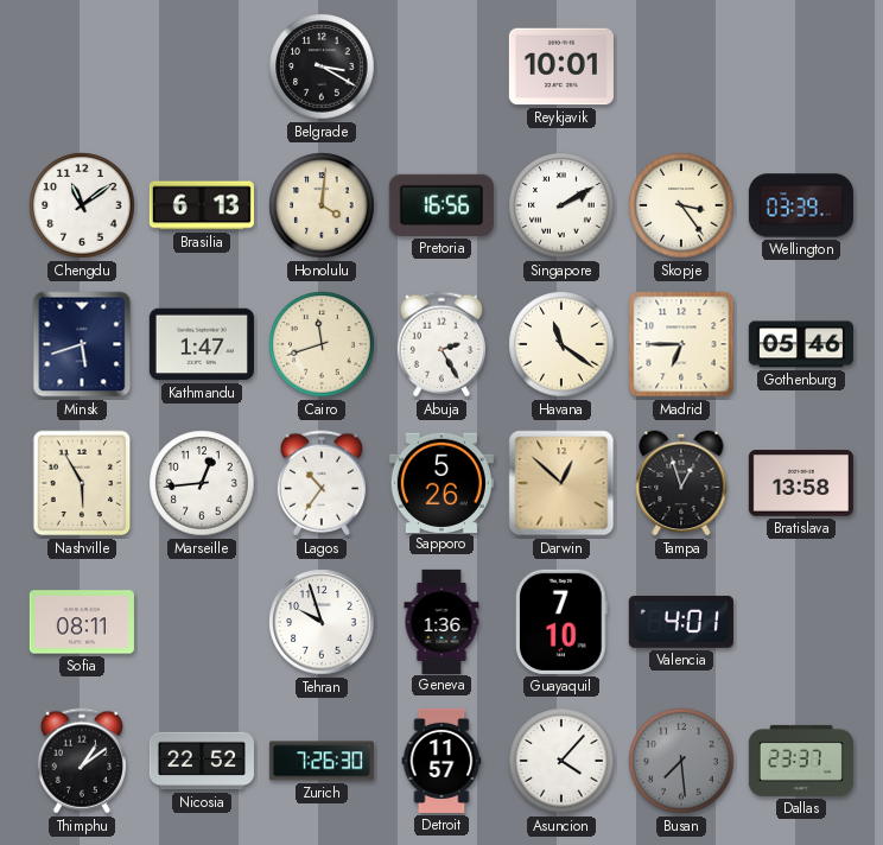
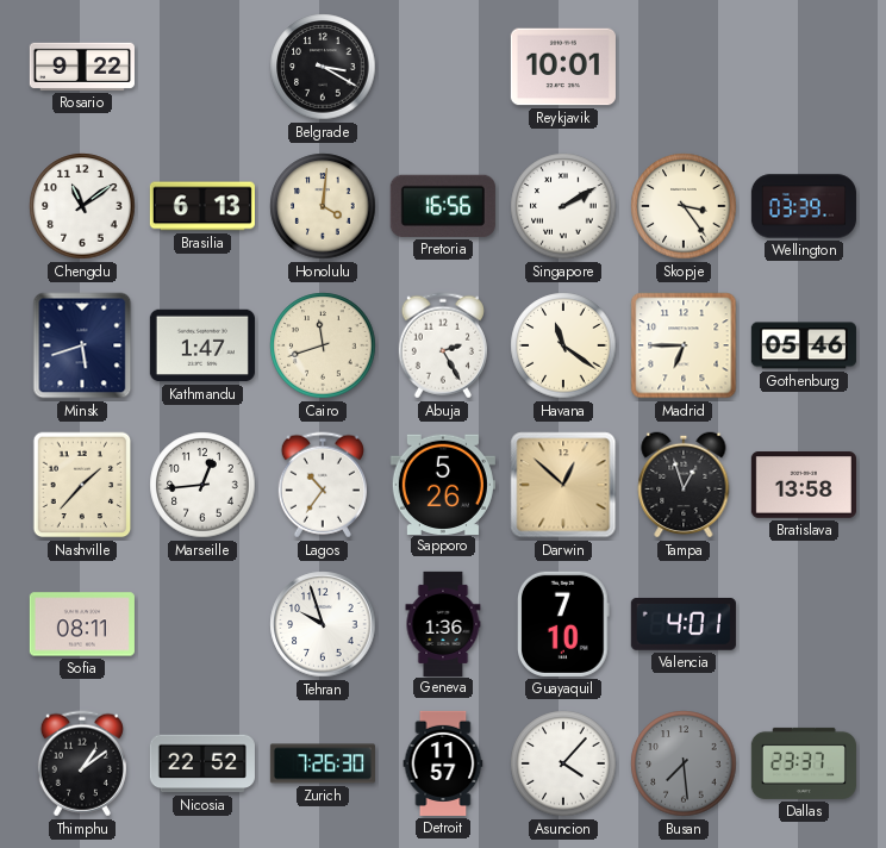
Rosario: none -> 9:22 (82, 67)
Nashville: 5:55 -> 1:37 (82, 485)
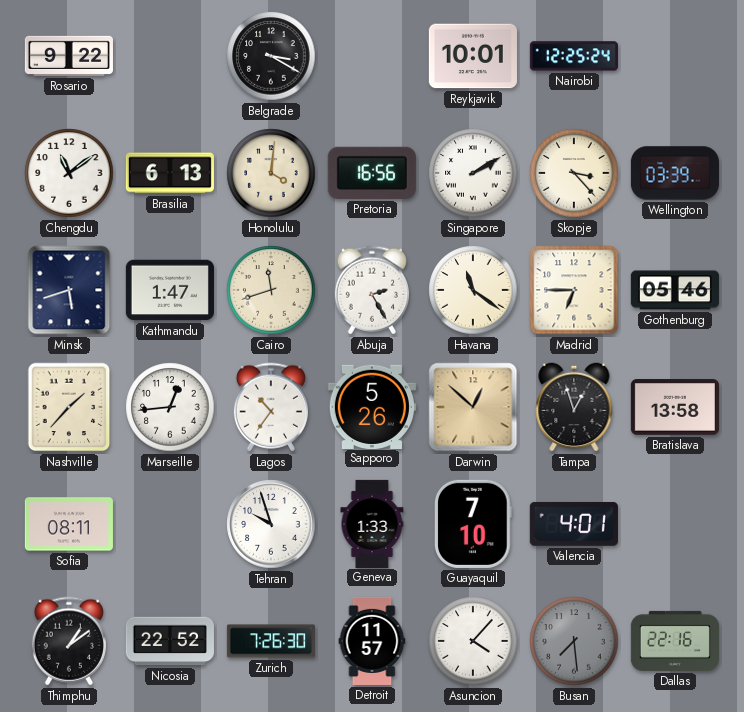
Nairobi: none -> 12:25 (574, 56)
Skopje: 3:24 -> 3:23 (574, 173)
Geneva: 1:36 -> 1:33 (372, 523)
Dallas: 23:37 -> 22:16 (675, 641)
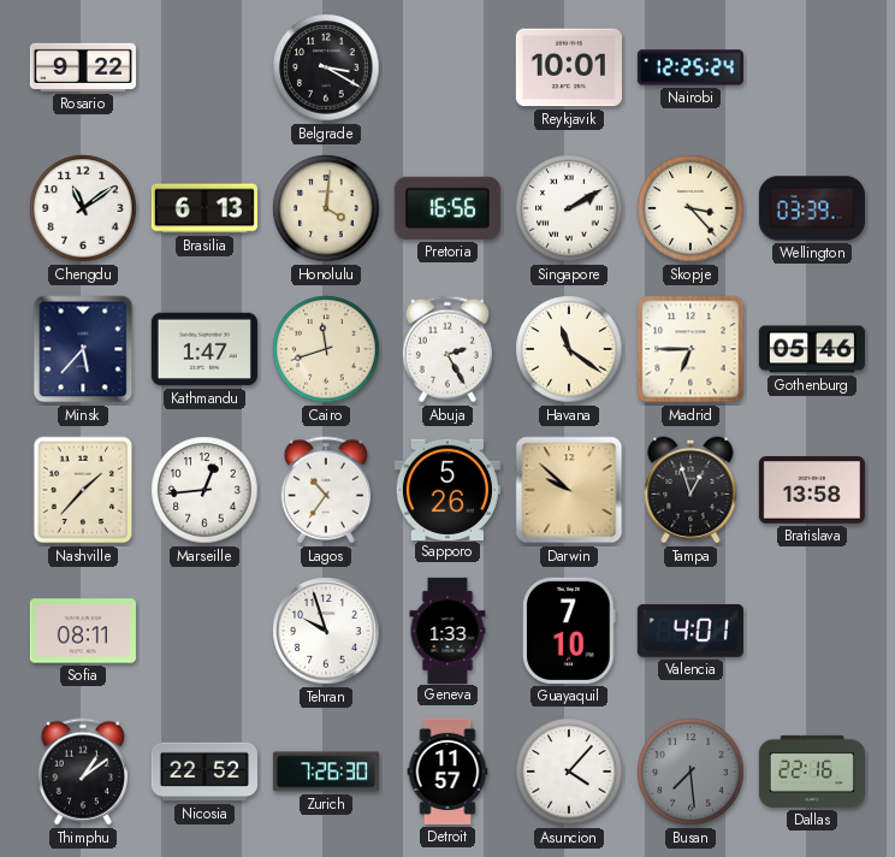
Minsk: 5:42 -> 5:37 (83, 349)
Darwin: 12:52 -> 9:52 (569, 490)
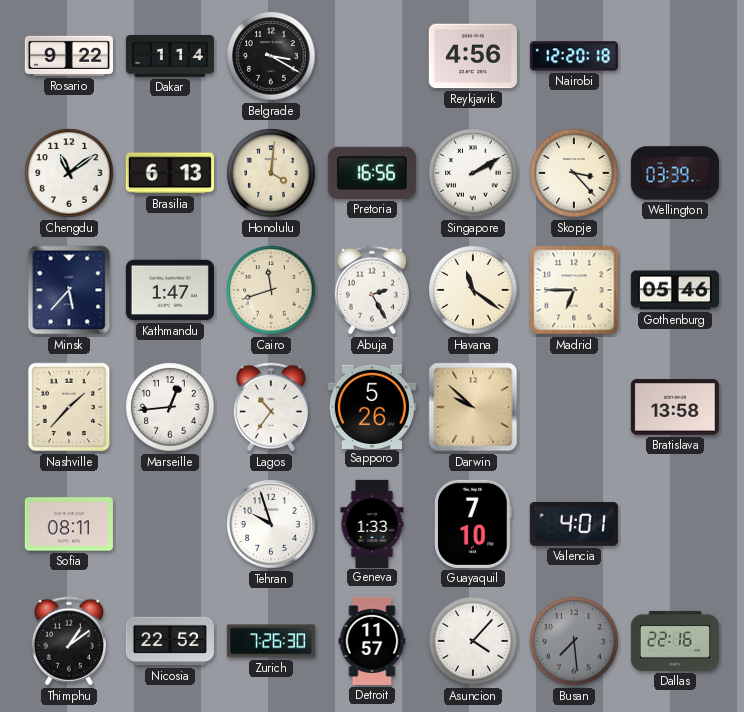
Dakar: none -> 1:14 (170, 57)
Reykjavik: 10:01 -> 4:56 (473, 56)
Nairobi: 12:25 -> 12:20 (574, 56)
Tampa: 12:57 -> none (690, 490)
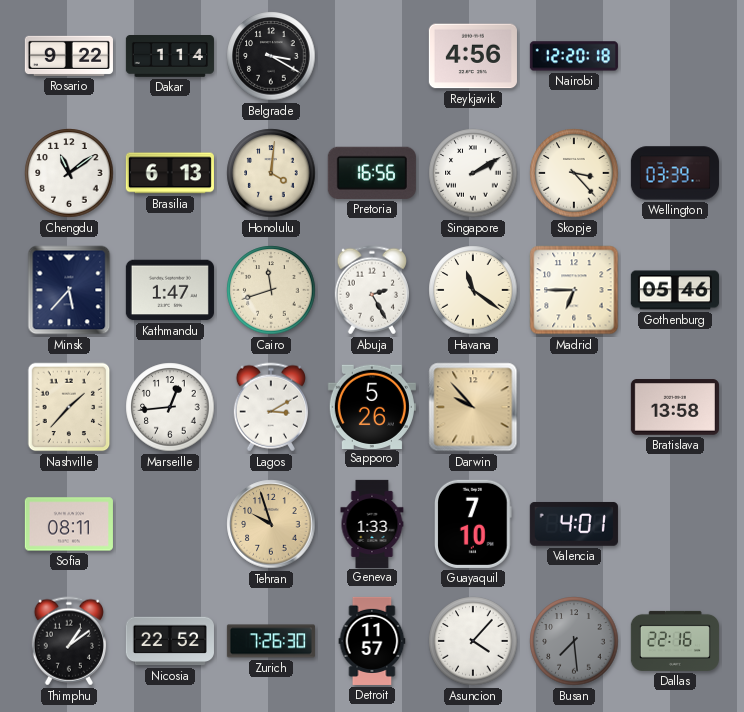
Lagos: 10:36 -> 3:10 (271, 407)
Darwin: 9:52 -> 9:53 (473, 407)
Tehran dial: white -> champagne (271, 524)
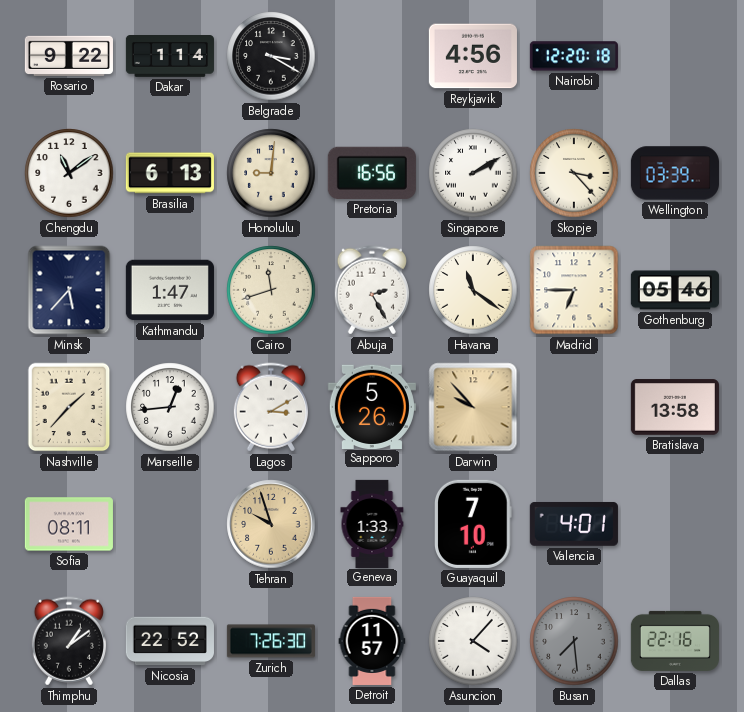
Honolulu: 4:01 -> 9:01 (271, 173)
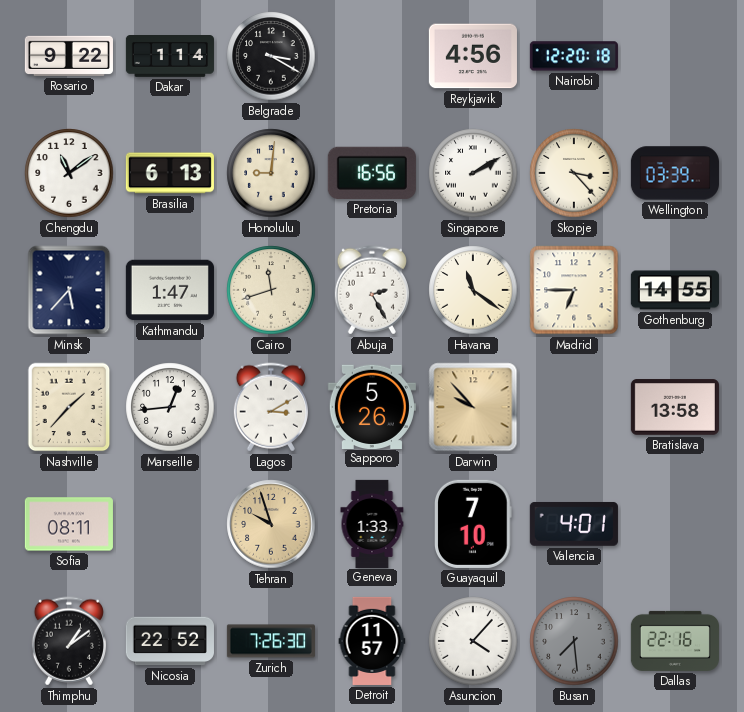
Gothenburg: 05:46 -> 14:55 (675, 290)
